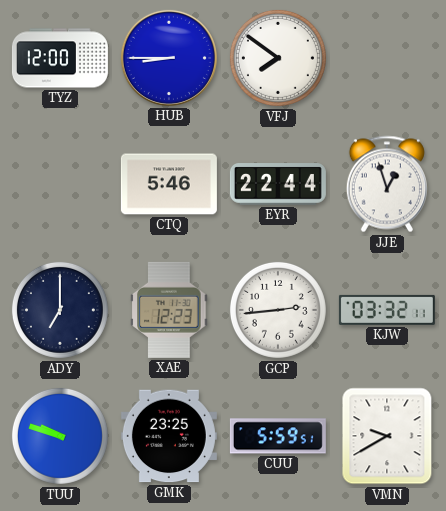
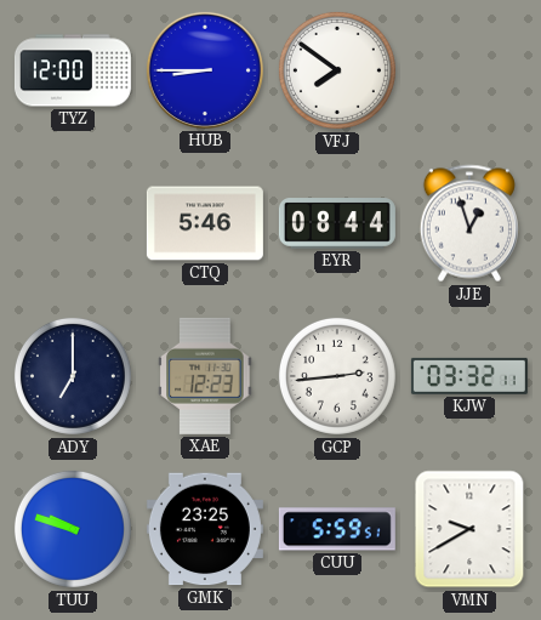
EYR: 22:44 -> 08:44 (337, 223)
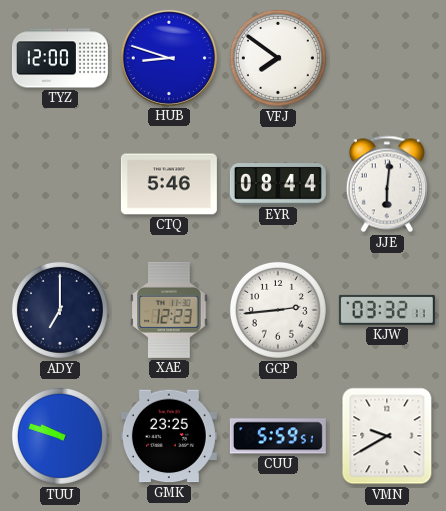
HUB: 8:45 -> 8:48 (169, 58)
JJE: 12:57 -> 6:01 (387, 184)
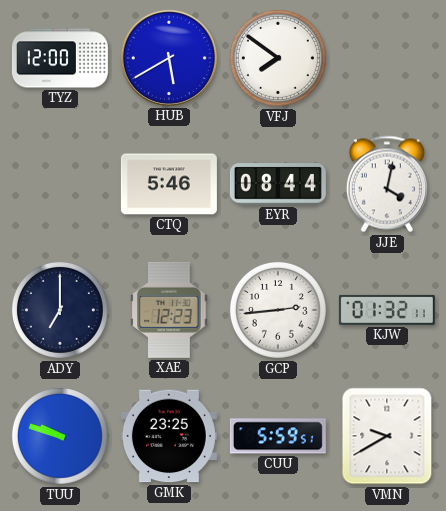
HUB: 8:48 -> 5:40 (169, 58)
JJE: 6:01 -> 4:02 (387, 184)
KJW: 03:32 -> 01:32 (387, 310)
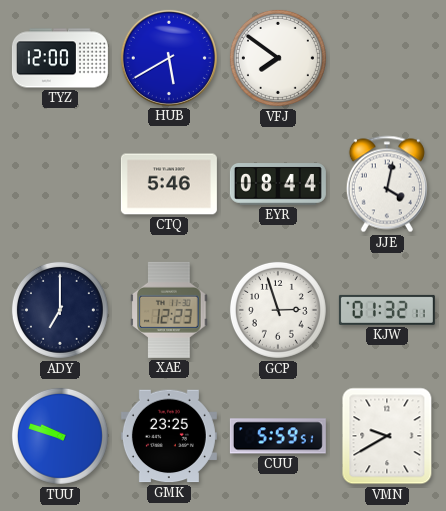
GCP: 2:44 -> 2:57 (278, 310)
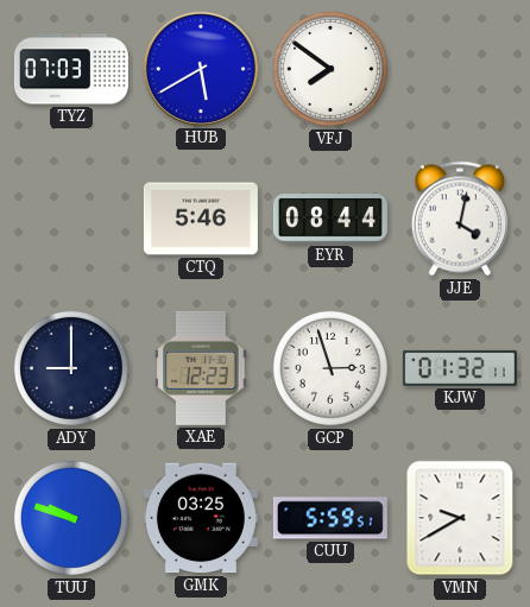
TYZ: 12:00 -> 07:03 (71, 69)
ADY: 7:00 -> 9:00 (71, 368)
GMK: 23:25 -> 03:25 (201, 518)
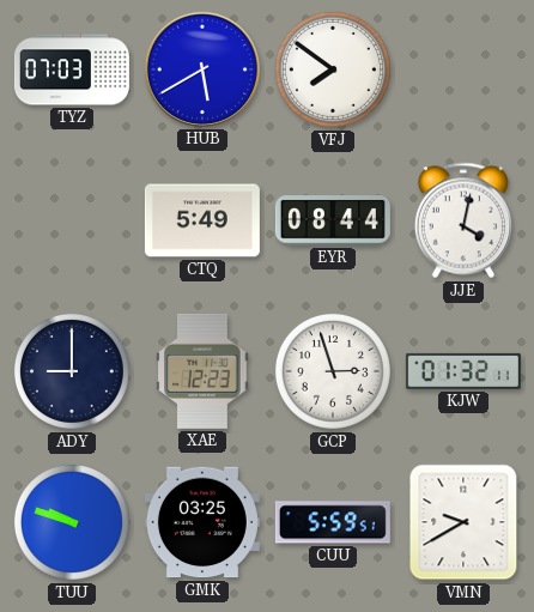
CTQ: 5:46 -> 5:49 (202, 220)
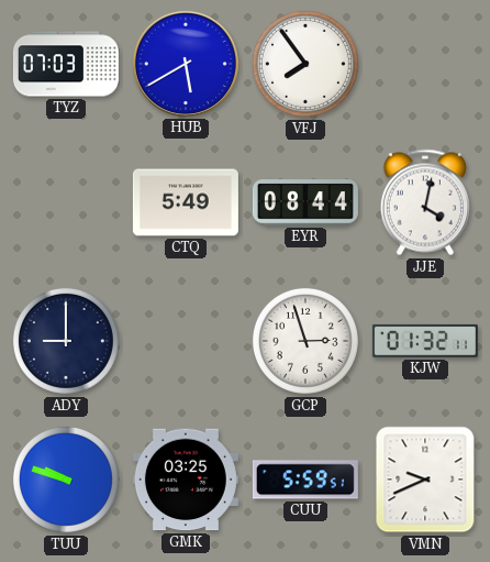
VFJ: 7:51 -> 7:54 (305, 64)
XAE: 12:23 -> none (202, 371)
VMN: 9:40 -> 9:41 (425, 480)
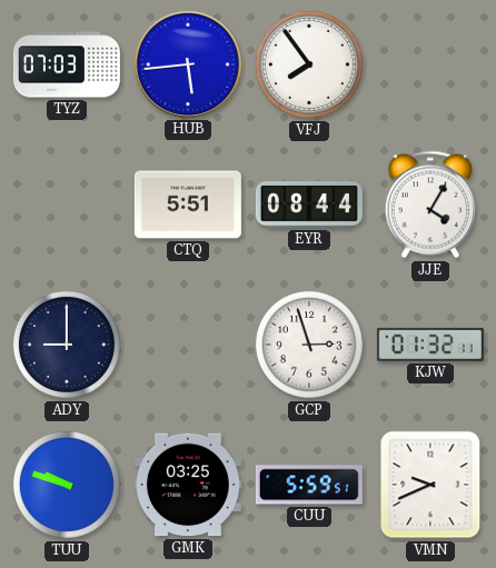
HUB: 5:40 -> 5:44 (188, 64)
CTQ: 5:49 -> 5:51 (188, 205)
JJE: 4:02 -> 4:05 (430, 205)
